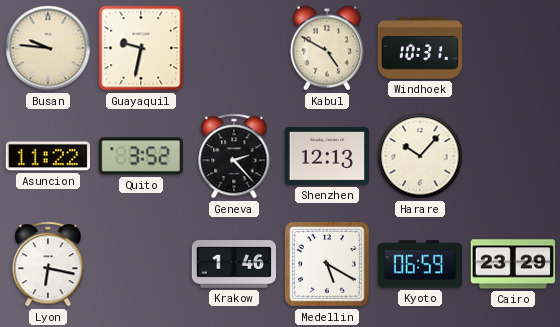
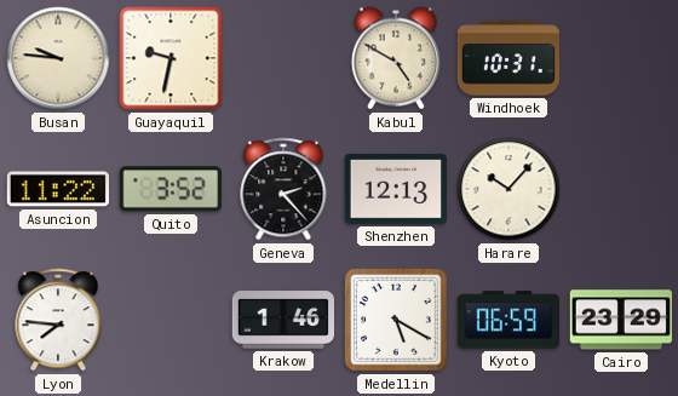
Lyon: 6:17 -> 7:46 (58, 320)
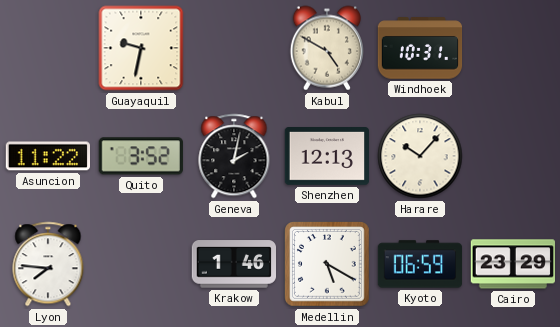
Busan: 9:46 -> none (58, 58)
Geneva: 2:23 -> 2:02 (234, 156)
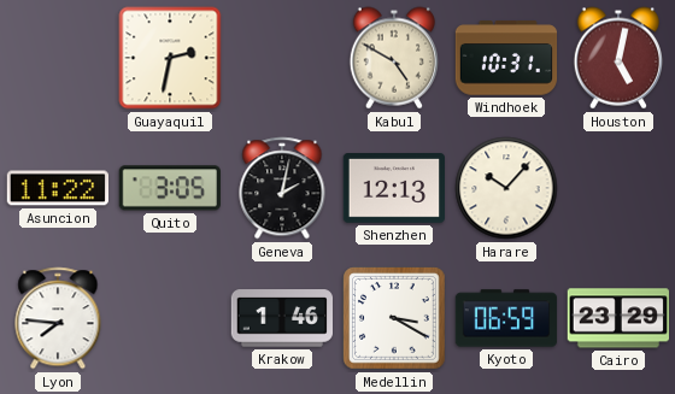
Guayaquil: 9:32 -> 2:32 (170, 58)
Houston: none -> 5:02 (617, 58)
Quito: 3:52 -> 3:05 (170, 188)
Medellin: 5:20 -> 3:20 (395, 319)
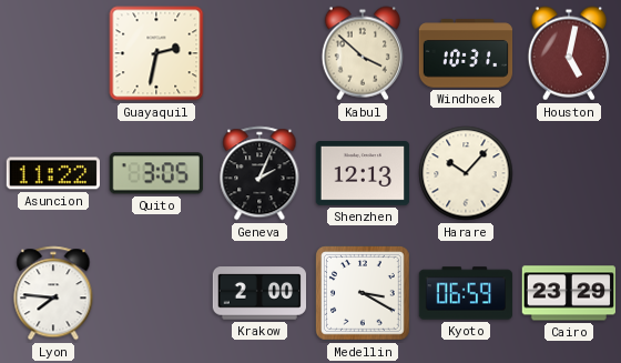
Kabul: 4:50 -> 3:52 (362, 53)
Geneva: 2:02 -> 2:04 (259, 173)
Krakow: 1:46 -> 2:00 (258, 293)
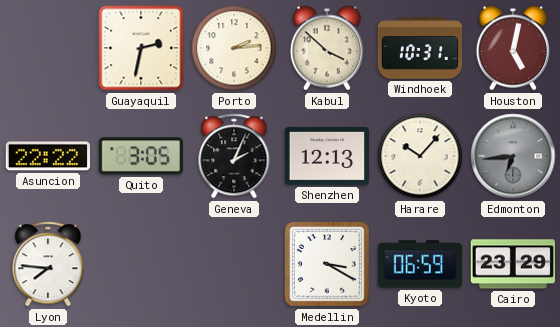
Porto: none -> 2:14 (234, 48)
Asuncion: 11:22 -> 22:22 (47, 156)
Edmonton: none -> 6:44 (513, 156)
Krakow: 2:00 -> none (258, 293)
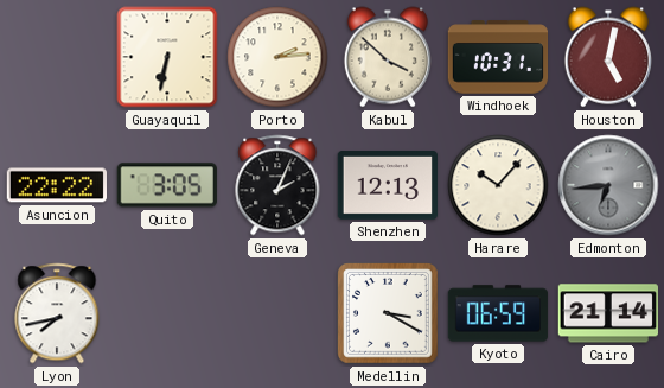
Guayaquil: 2:32 -> 6:32 (167, 57)
Lyon: 7:46 -> 7:43 (57, 313)
Cairo: 23:29 -> 21:14 (607, 313)
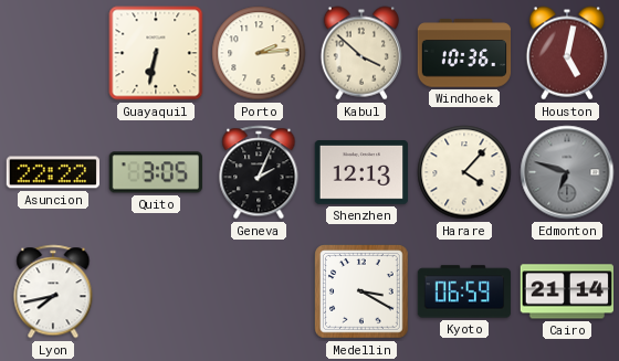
Windhoek: 10:31 -> 10:36 (464, 53)
Harare: 10:07 -> 4:07 (464, 172)
Edmonton: 6:44 -> 6:48 (567, 172)
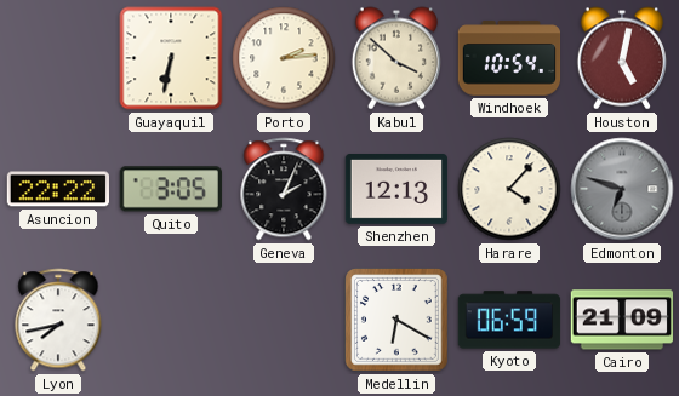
Windhoek: 10:36 -> 10:54 (509, 58)
Medellin: 3:20 -> 6:20 (398, 321)
Cairo: 21:14 -> 21:09 (621, 320)
